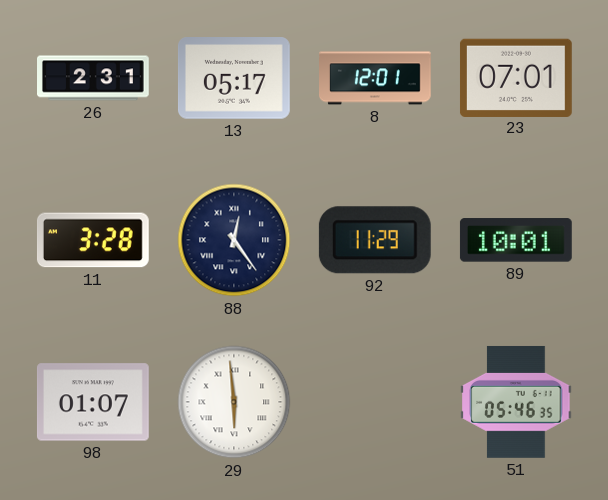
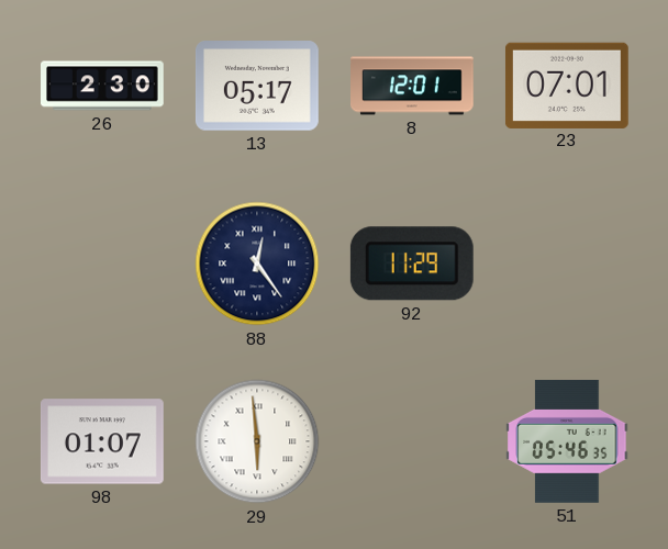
26: 2:31 -> 2:30 (103, 86)
11: 3:28 -> none (93, 240)
89: 10:01 -> none (516, 240)
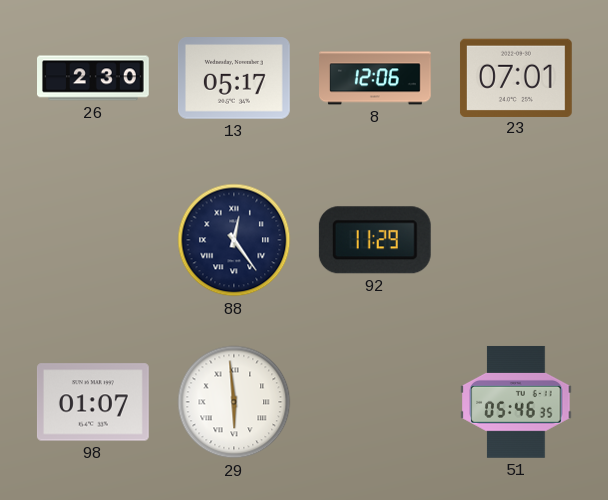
8: 12:01 -> 12:06 (376, 78)
